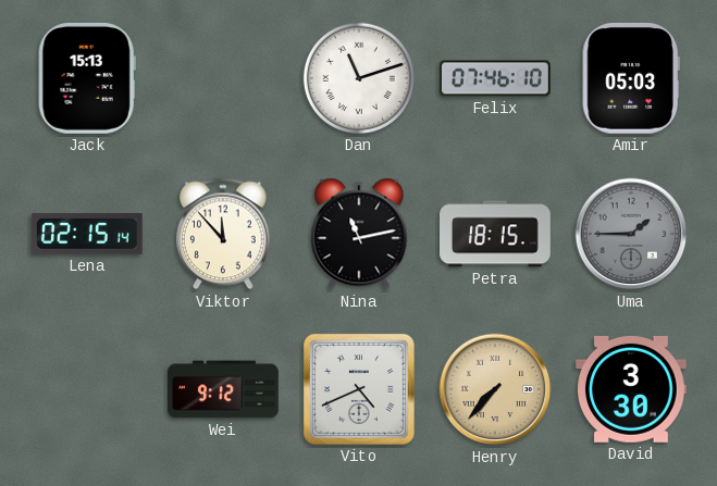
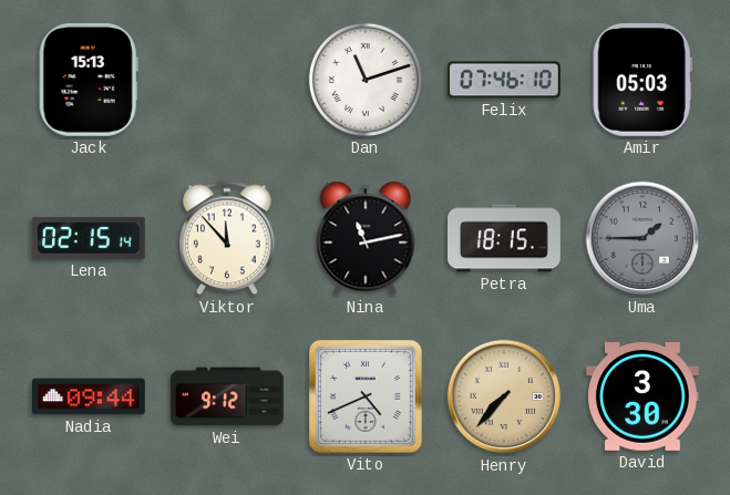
Nadia: none -> 09:44 (90, 396)
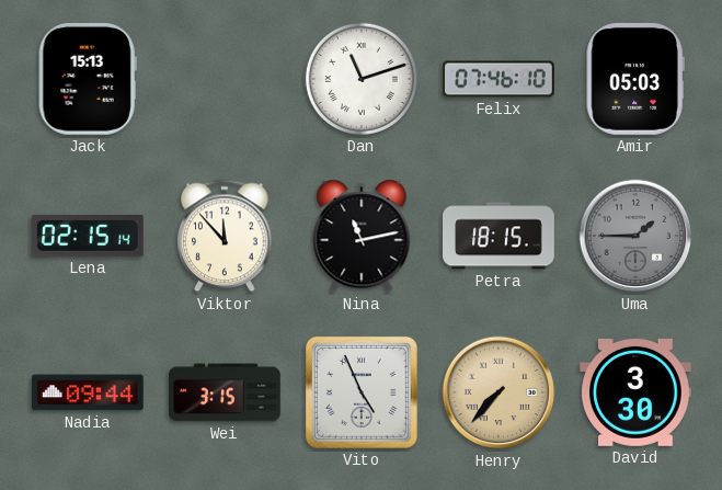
Wei: 9:12 -> 3:15 (225, 392)
Vito: 4:41 -> 4:56 (362, 392)
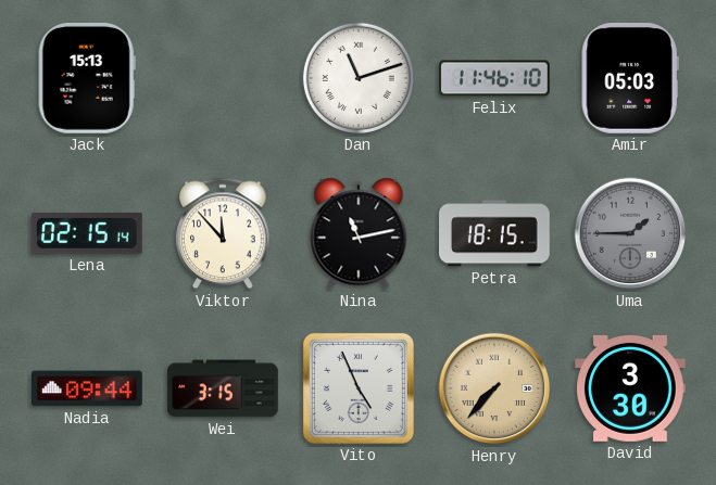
Felix: 07:46 -> 11:46 (495, 78)
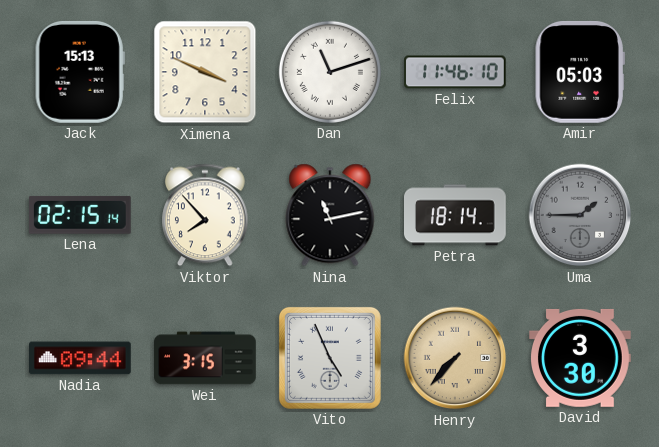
Ximena: none -> 3:49 (205, 72)
Viktor: 11:53 -> 7:53 (206, 215)
Petra: 18:15 -> 18:14 (456, 215)
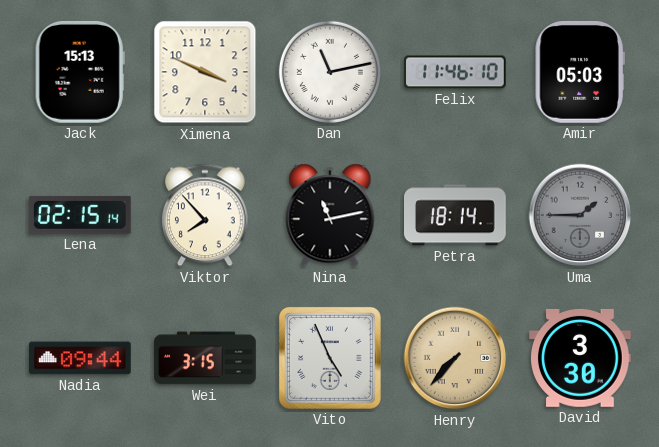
Dan: 11:12 -> 11:13 (330, 72)
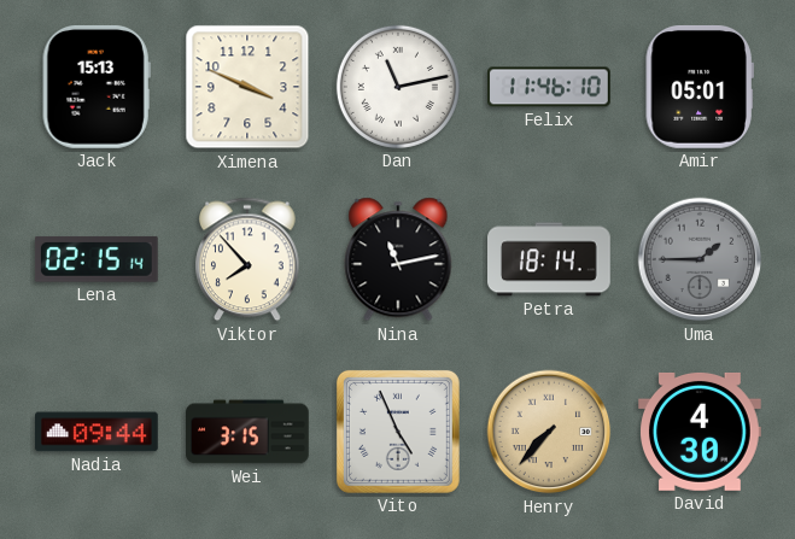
Amir: 05:03 -> 05:01 (700, 87)
David: 3:30 -> 4:30 (701, 432)
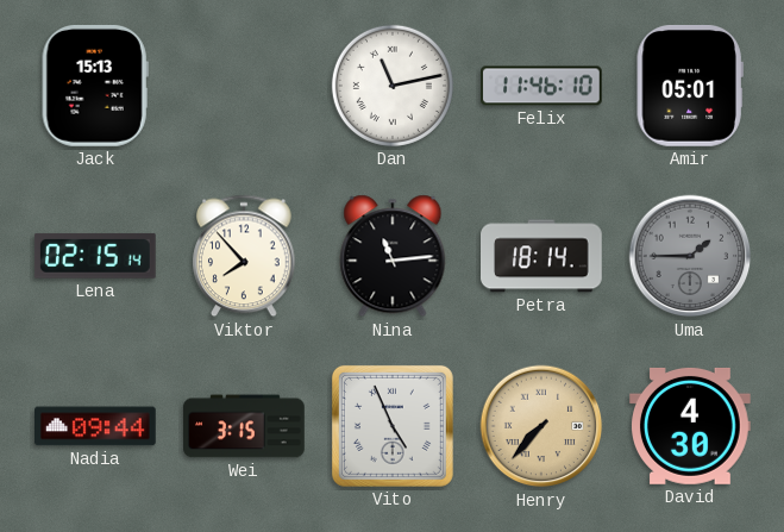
Ximena: 3:49 -> none (247, 87)
Nina: 11:13 -> 11:14 (393, 256)
